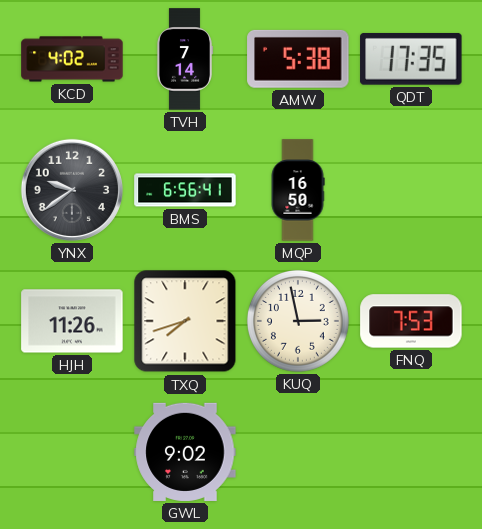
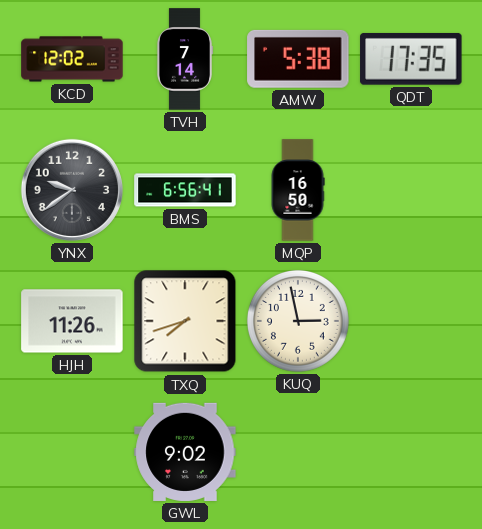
KCD: 4:02 -> 12:02 (72, 59)
FNQ: 7:53 -> none (411, 321)
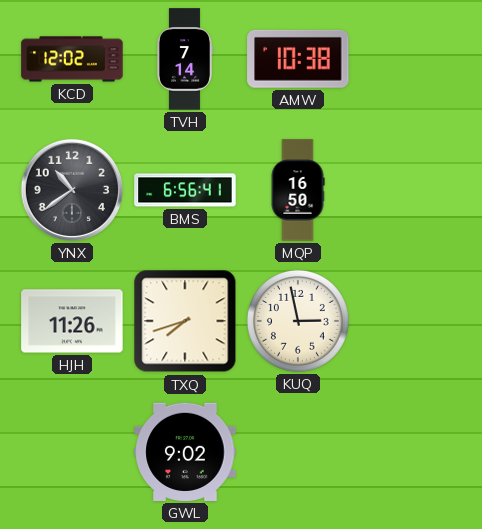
AMW: 5:38 -> 10:38 (298, 59)
QDT: 17:35 -> none (411, 59)
YNX: 9:39 -> 10:39 (72, 190)
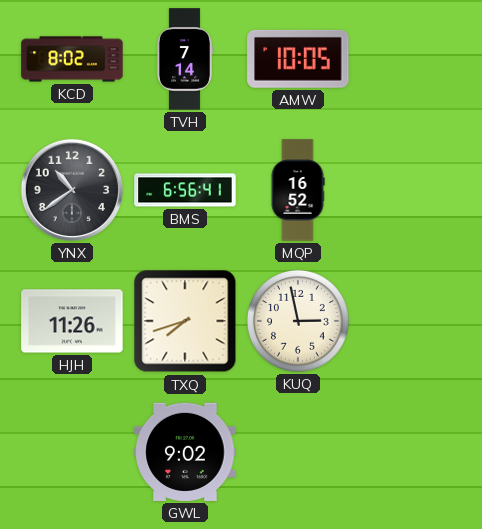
KCD: 12:02 -> 8:02 (72, 59)
AMW: 10:38 -> 10:05 (298, 59)
MQP: 16:50 -> 16:52 (298, 190)
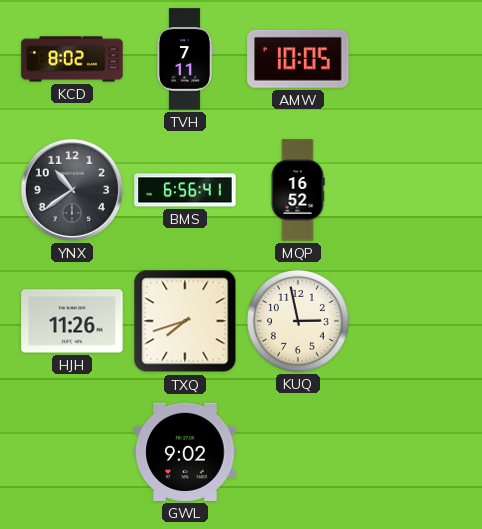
TVH: 7:14 -> 7:11 (184, 59)
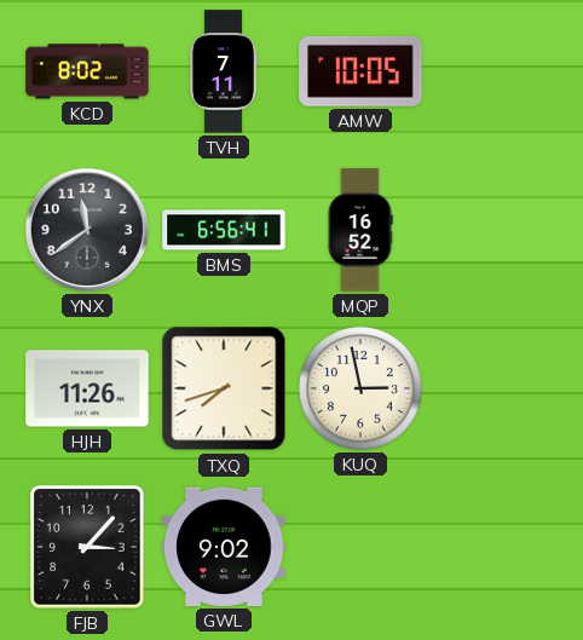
YNX: 10:39 -> 11:39 (87, 230)
FJB: none -> 3:07 (87, 547)
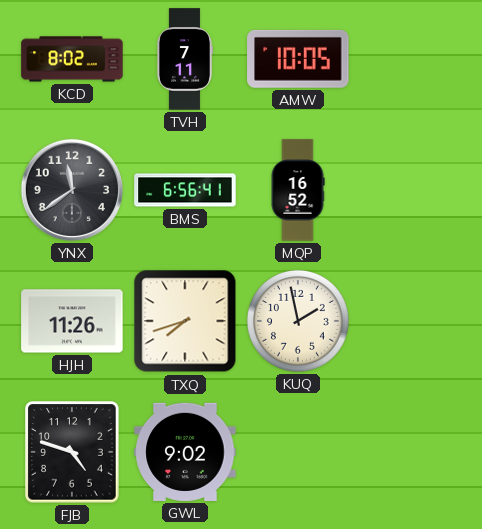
KUQ: 2:58 -> 1:58 (298, 321)
FJB: 3:07 -> 4:48 (72, 452)
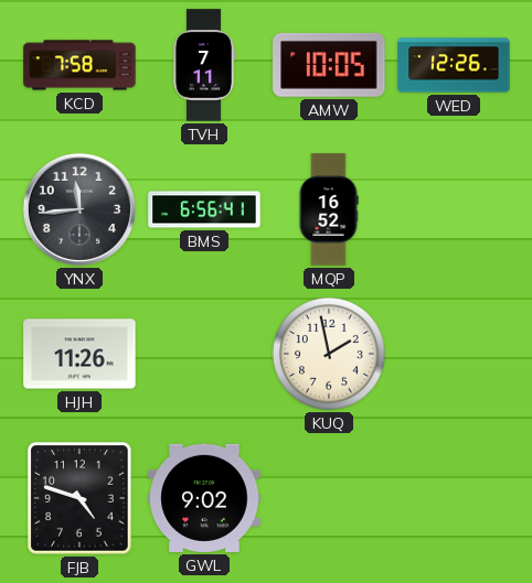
KCD: 8:02 -> 7:58 (79, 65)
WED: none -> 12:26 (454, 65)
YNX: 11:39 -> 11:44 (79, 209)
TXQ: 7:42 -> none (185, 321)
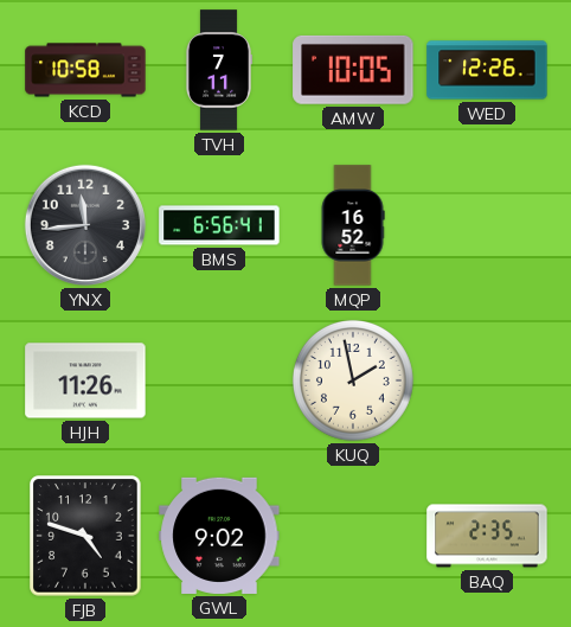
KCD: 7:58 -> 10:58 (85, 70)
BAQ: none -> 2:35 (487, 536)
